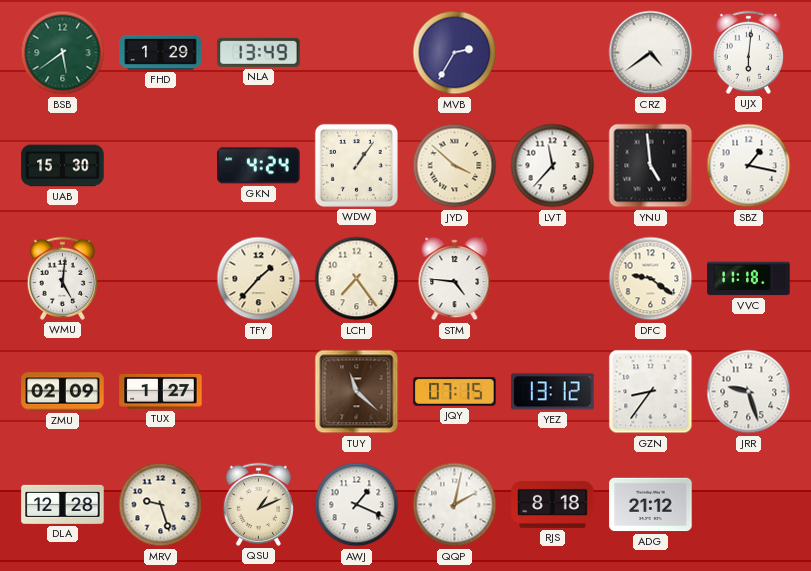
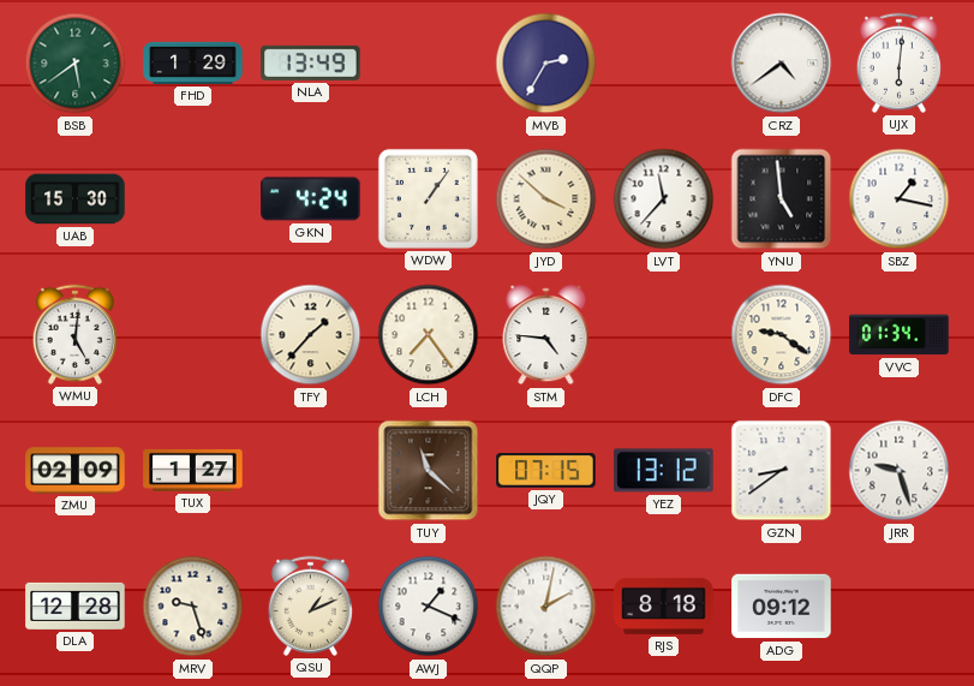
VVC: 11:18 -> 01:34 (900, 335)
GZN: 8:36 -> 8:39 (782, 471)
ADG: 21:12 -> 09:12 (782, 607)
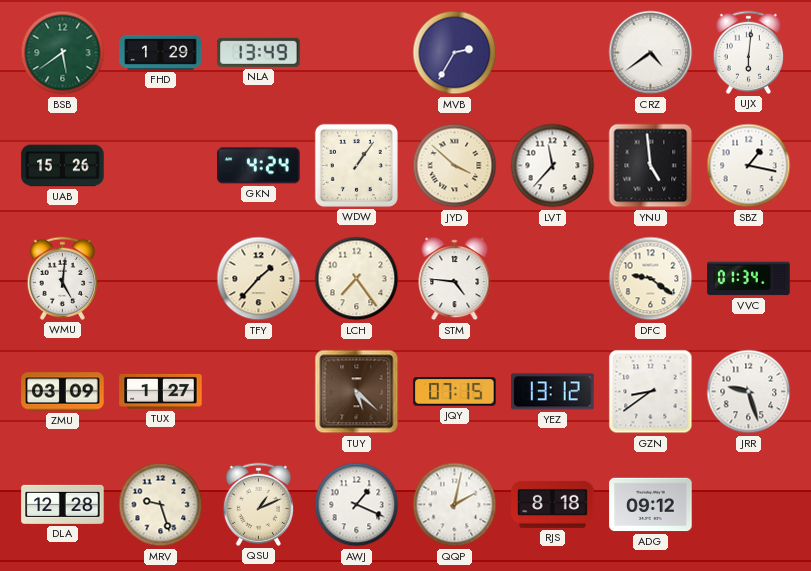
UAB: 15:30 -> 15:26 (63, 166)
ZMU: 02:09 -> 03:09 (63, 392)
TUY: 11:22 -> 5:22 (357, 392)
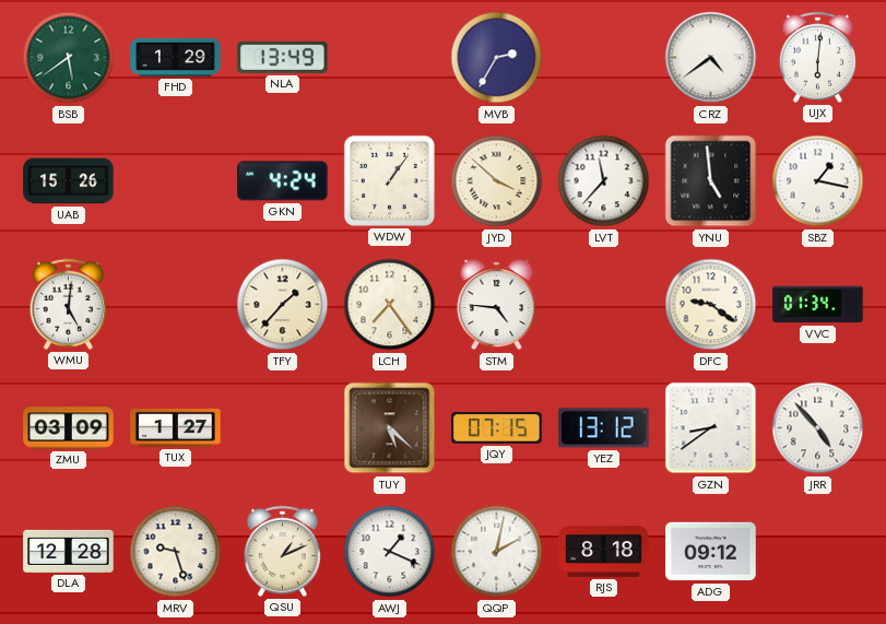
JRR: 9:27 -> 4:53 (818, 428)
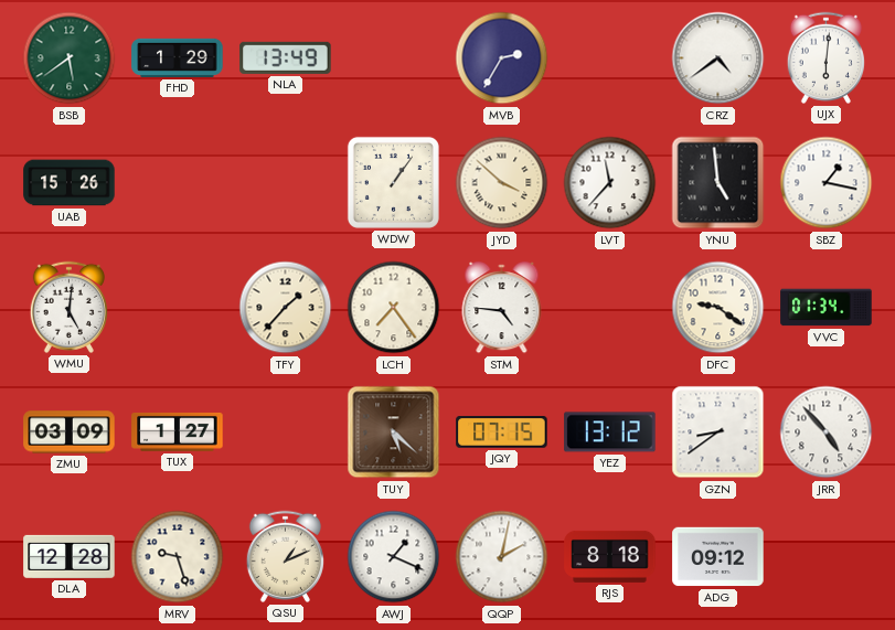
GKN: 4:24 -> none (283, 181)
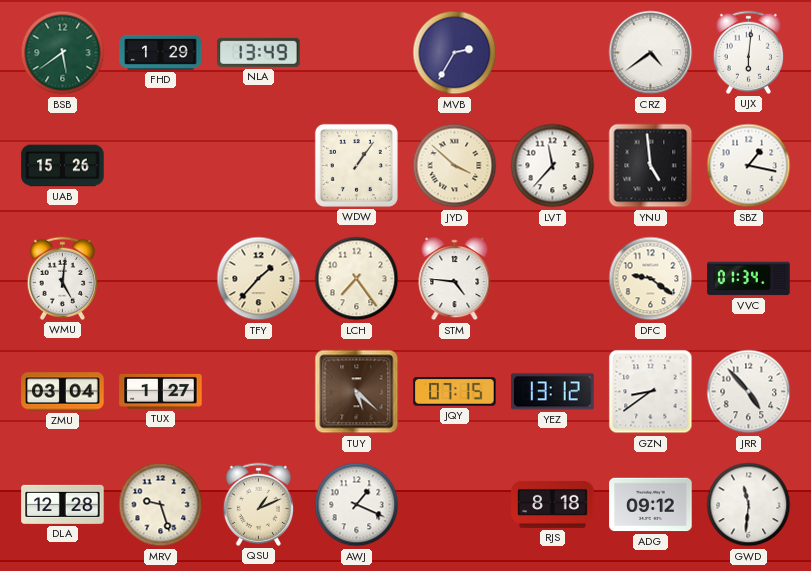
ZMU: 03:09 -> 03:04 (63, 392)
QQP: 2:02 -> none (502, 557)
GWD: none -> 11:31 (749, 505)
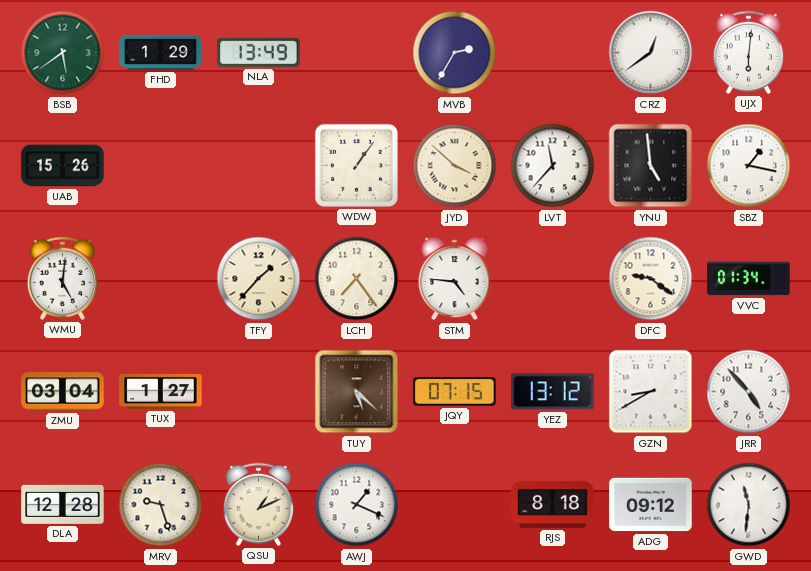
CRZ: 4:39 -> 12:39 (651, 53)
GZN: 8:39 -> 8:40 (651, 392)
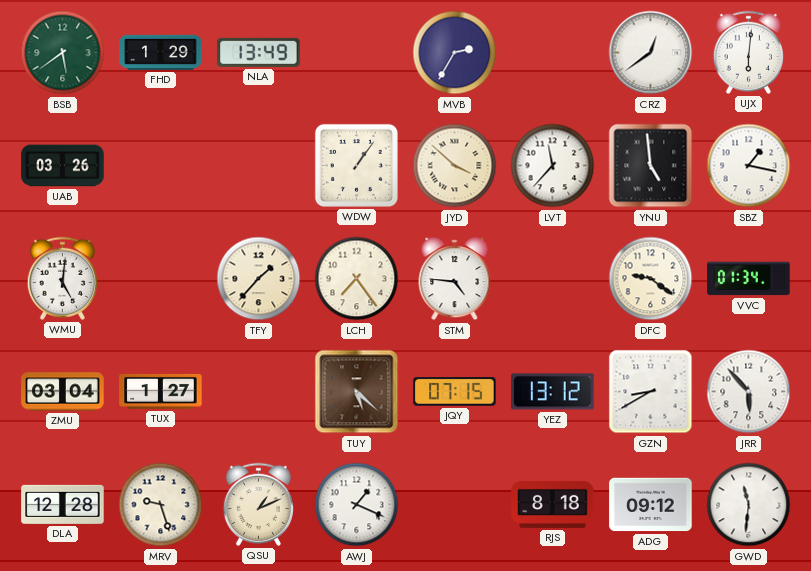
UAB: 15:26 -> 03:26 (63, 166)
JRR: 4:53 -> 5:53 (749, 392)
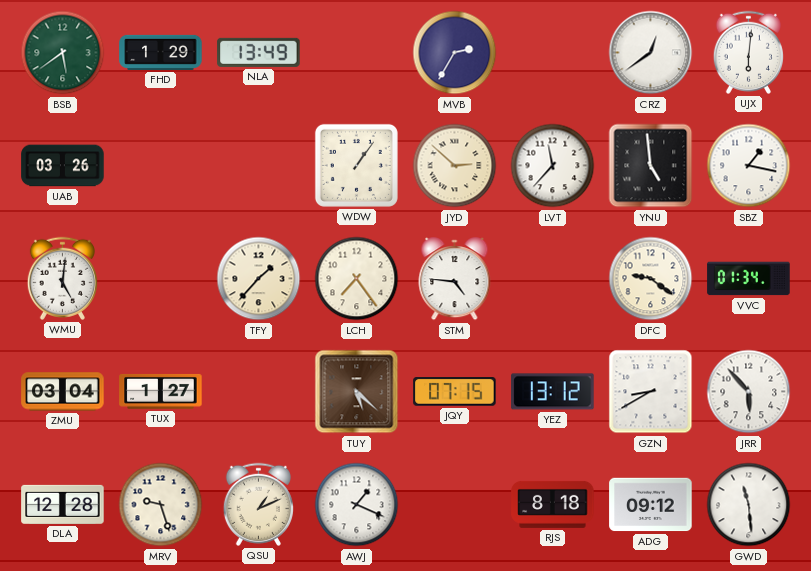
JYD: 3:52 -> 2:52 (455, 166)
GWD: 11:31 -> 11:29 (749, 505)
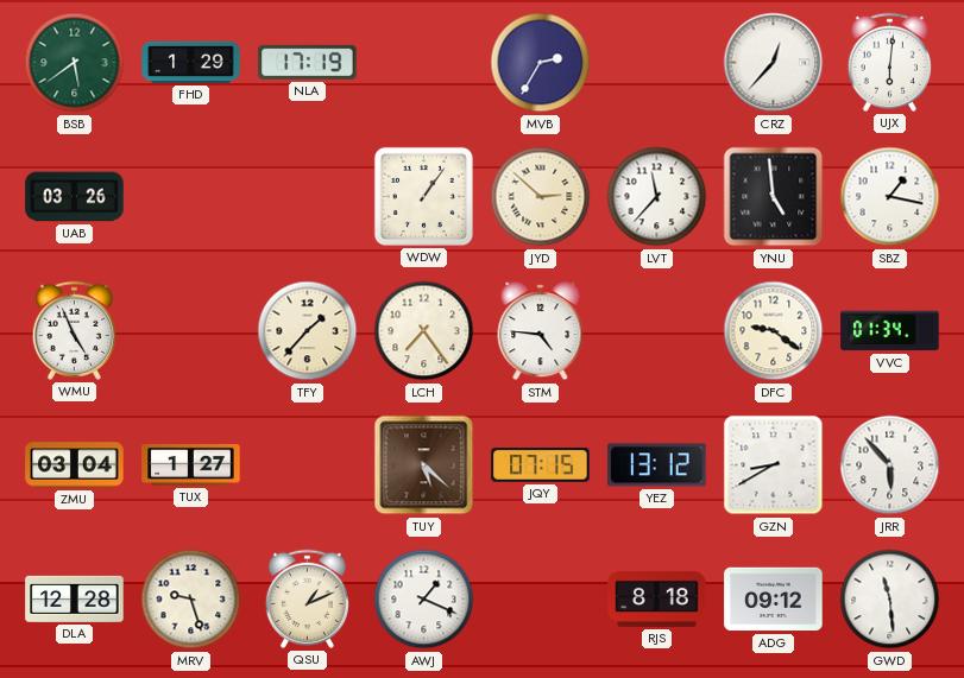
NLA: 13:49 -> 17:19 (308, 62)
CRZ: 12:39 -> 12:37 (774, 63)
WMU: 5:01 -> 4:56 (74, 330)
